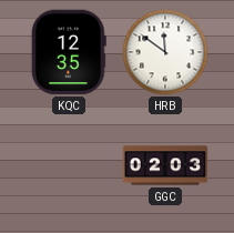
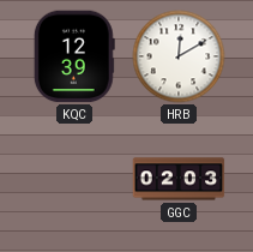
KQC: 12:35 -> 12:39 (74, 56)
HRB: 11:51 -> 12:10 (179, 56)
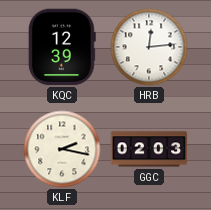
HRB: 12:10 -> 12:14 (149, 47)
KLF: none -> 2:17 (62, 149)
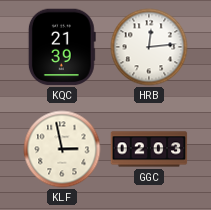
KQC: 12:39 -> 21:39 (62, 47)
KLF: 2:17 -> 2:58 (62, 149)
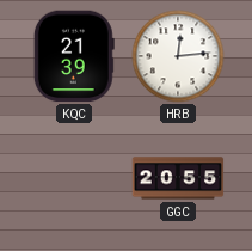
KLF: 2:58 -> none (62, 149)
GGC: 02:03 -> 20:55 (178, 178)
